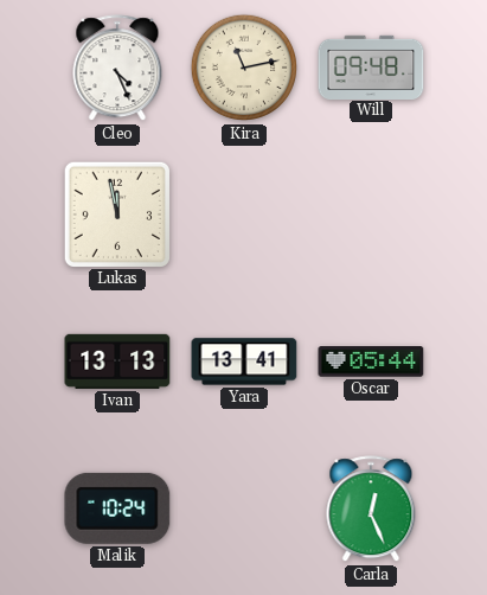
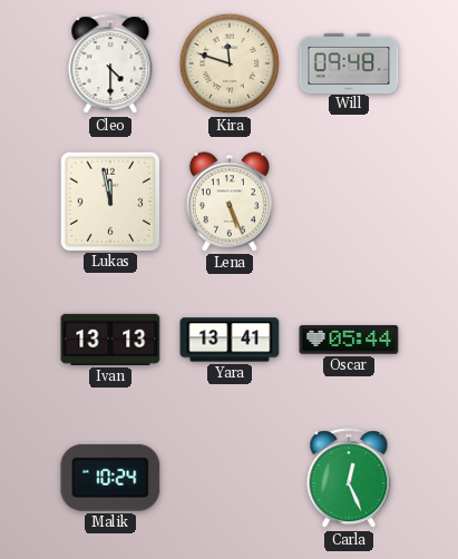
Cleo: 4:26 -> 4:30 (110, 65)
Kira: 11:13 -> 11:48 (228, 63)
Lena: none -> 5:26 (230, 202)
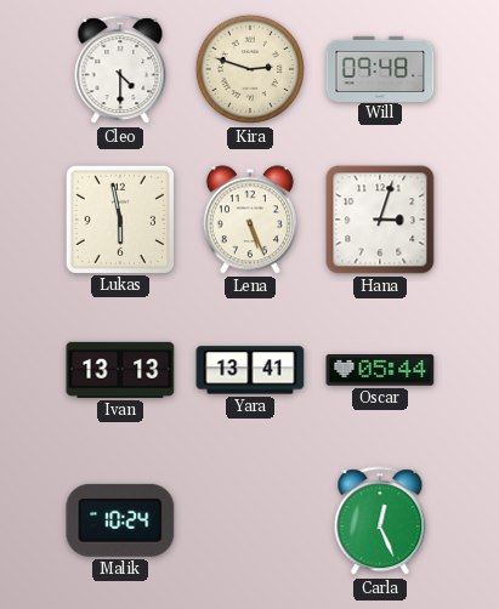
Kira: 11:48 -> 2:48 (249, 69)
Lukas: 11:58 -> 5:58 (119, 218)
Hana: none -> 3:03 (380, 220)
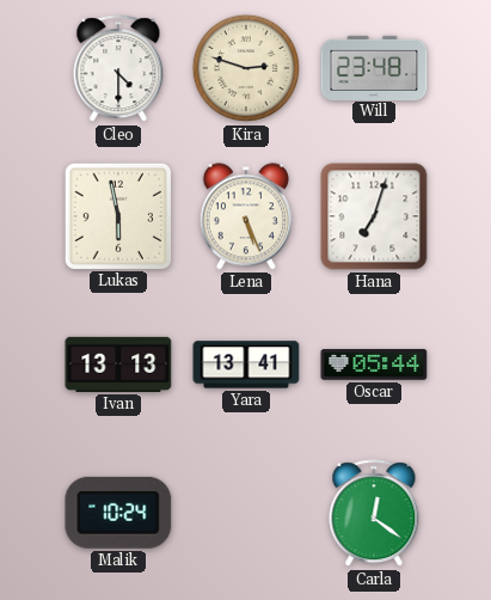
Will: 09:48 -> 23:48 (374, 67)
Hana: 3:03 -> 7:03 (374, 216)
Carla: 12:26 -> 12:21 (374, 514)
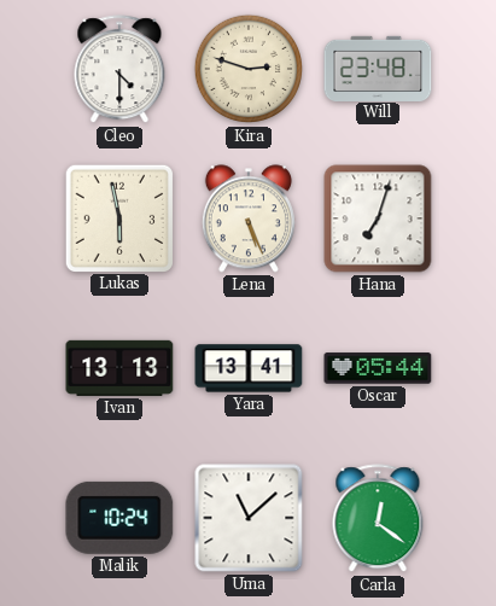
Uma: none -> 11:08 (249, 518)
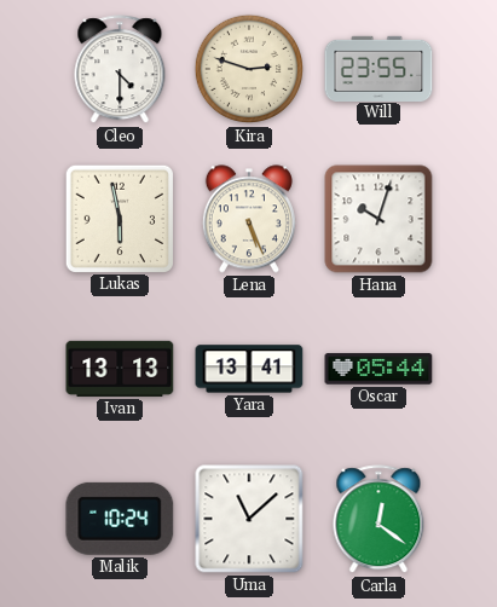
Will: 23:48 -> 23:55 (378, 68)
Hana: 7:03 -> 10:03 (378, 219)
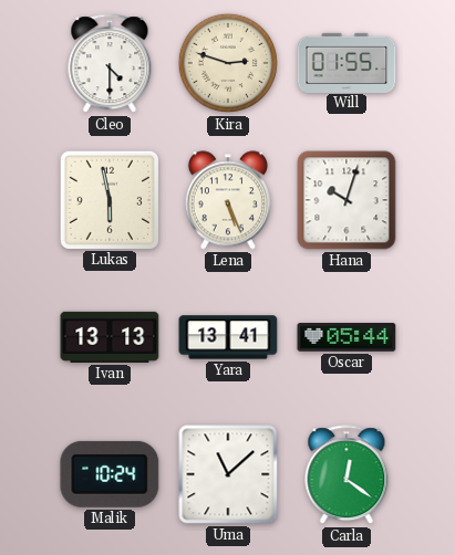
Will: 23:55 -> 01:55 (347, 62)
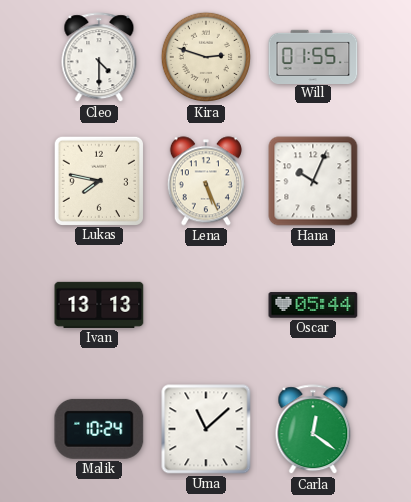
Lukas: 5:58 -> 7:47 (98, 180)
Hana: 10:03 -> 10:04 (313, 181)
Yara: 13:41 -> none (228, 337)
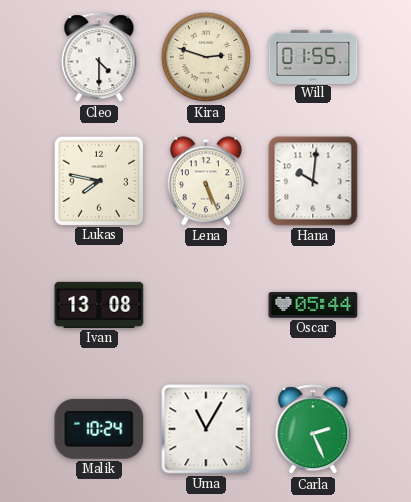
Hana: 10:04 -> 10:01 (313, 181)
Ivan: 13:13 -> 13:08 (99, 305)
Uma: 11:08 -> 11:05 (206, 429)
Carla: 12:21 -> 2:26 (313, 430)
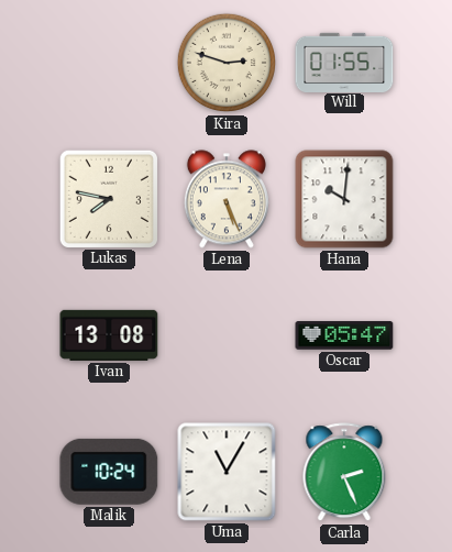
Cleo: 4:30 -> none (99, 58)
Oscar: 05:44 -> 05:47 (344, 335)
